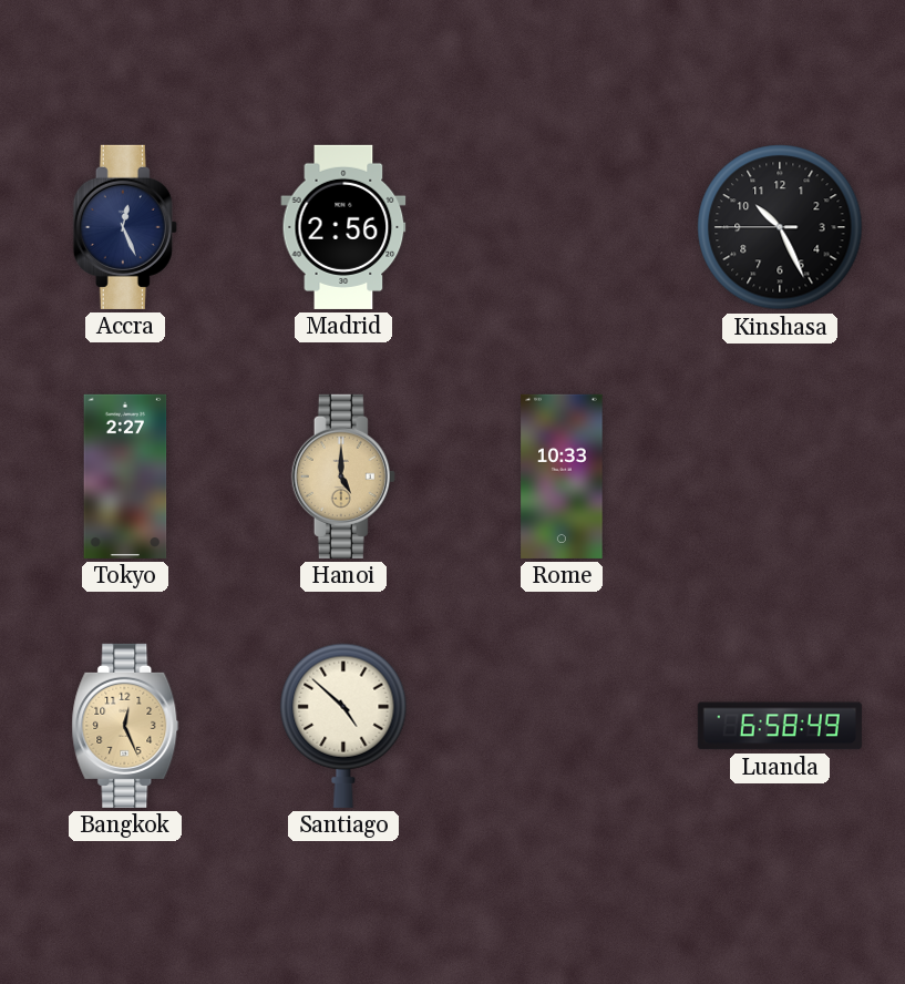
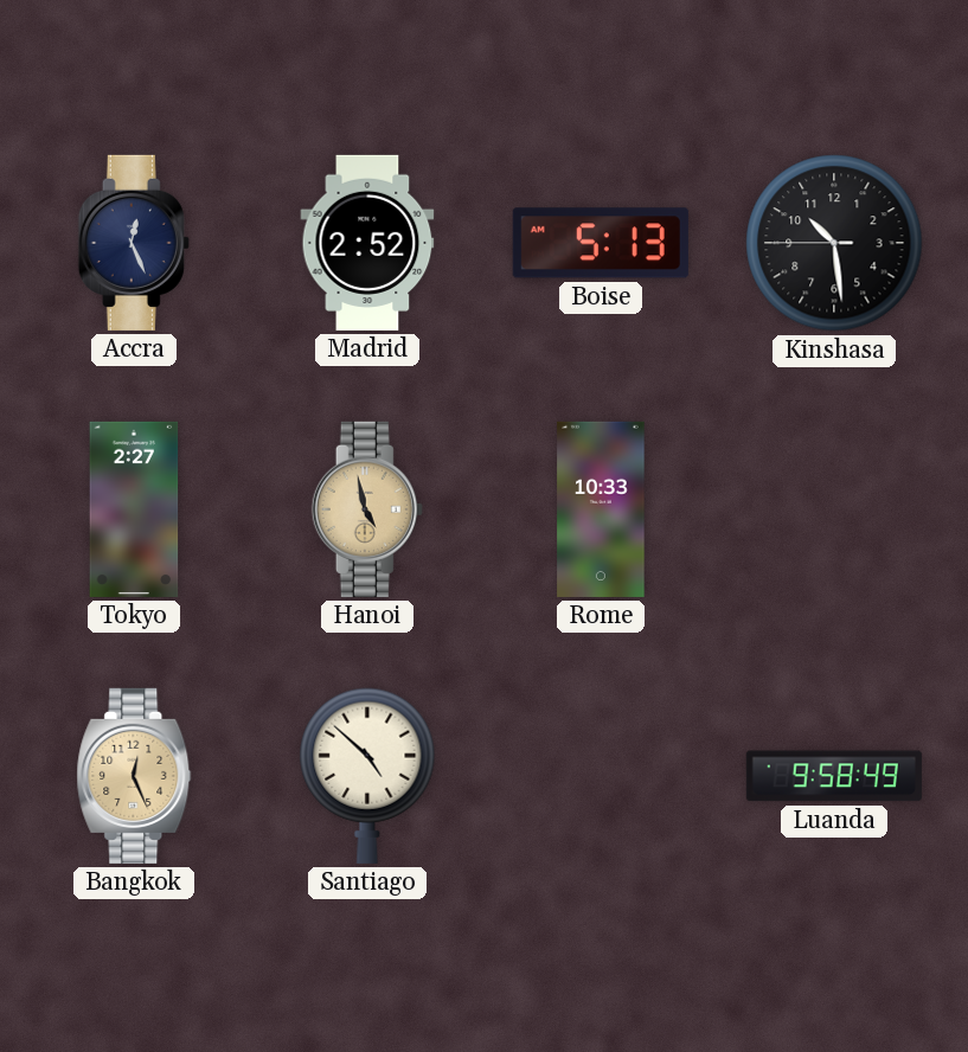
Madrid: 2:56 -> 2:52 (367, 243)
Boise: none -> 5:13 (601, 243)
Kinshasa: 10:25 -> 10:28 (834, 243)
Hanoi: 5:00 -> 4:58 (367, 509)
Luanda: 6:58 -> 9:58 (834, 776)
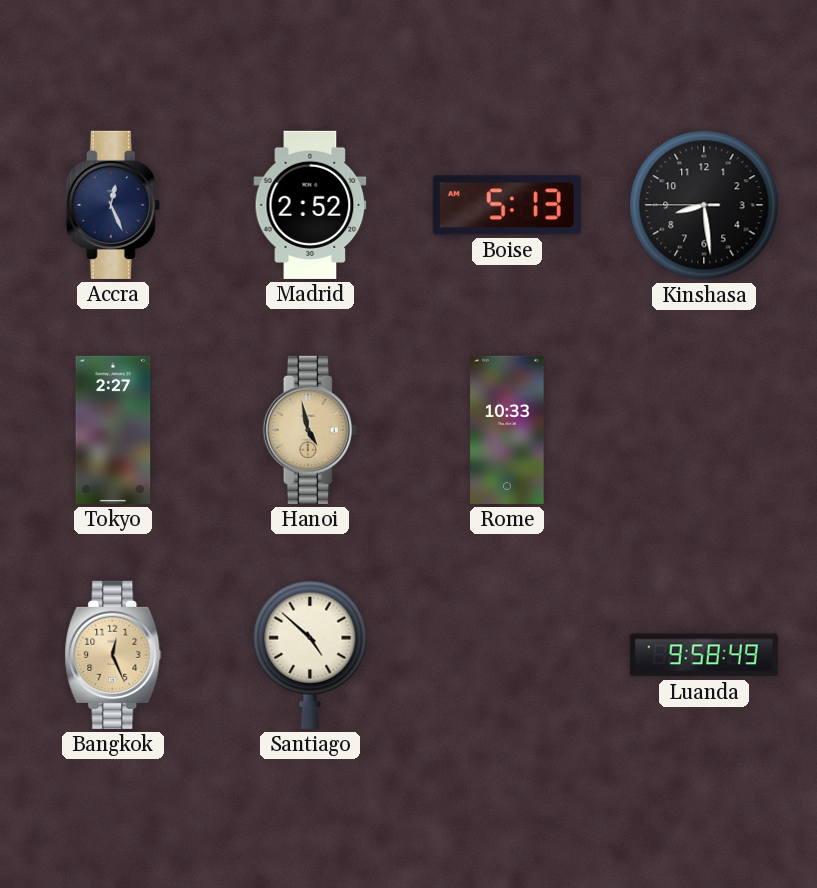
Kinshasa: 10:28 -> 8:28 (704, 205)
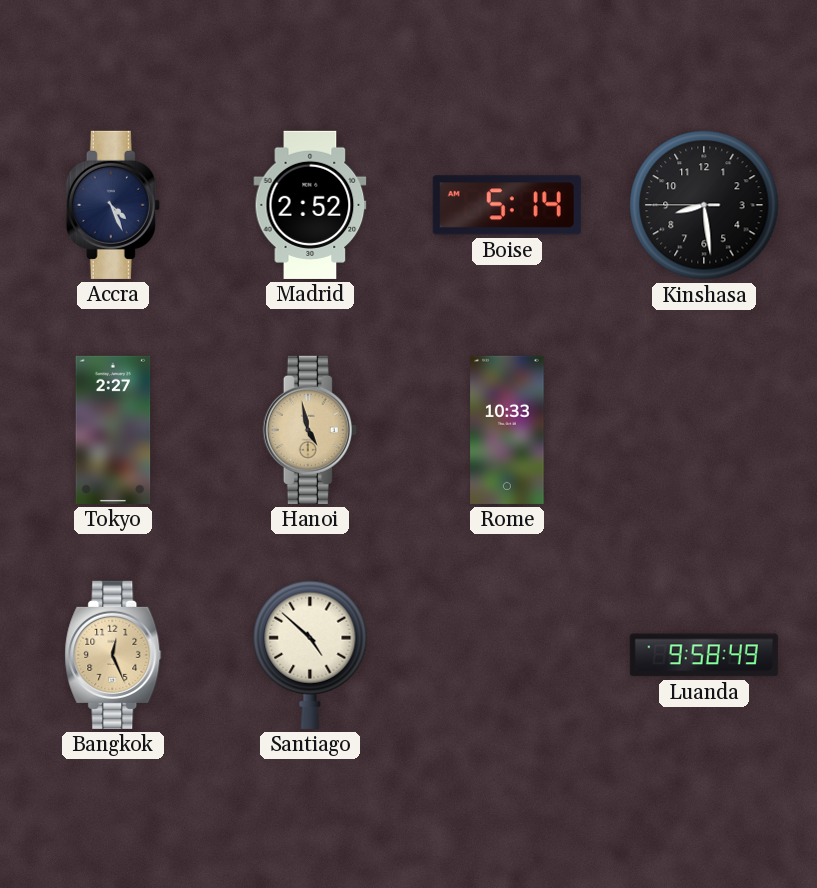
Accra: 12:26 -> 4:26 (113, 205)
Boise: 5:13 -> 5:14 (507, 205)
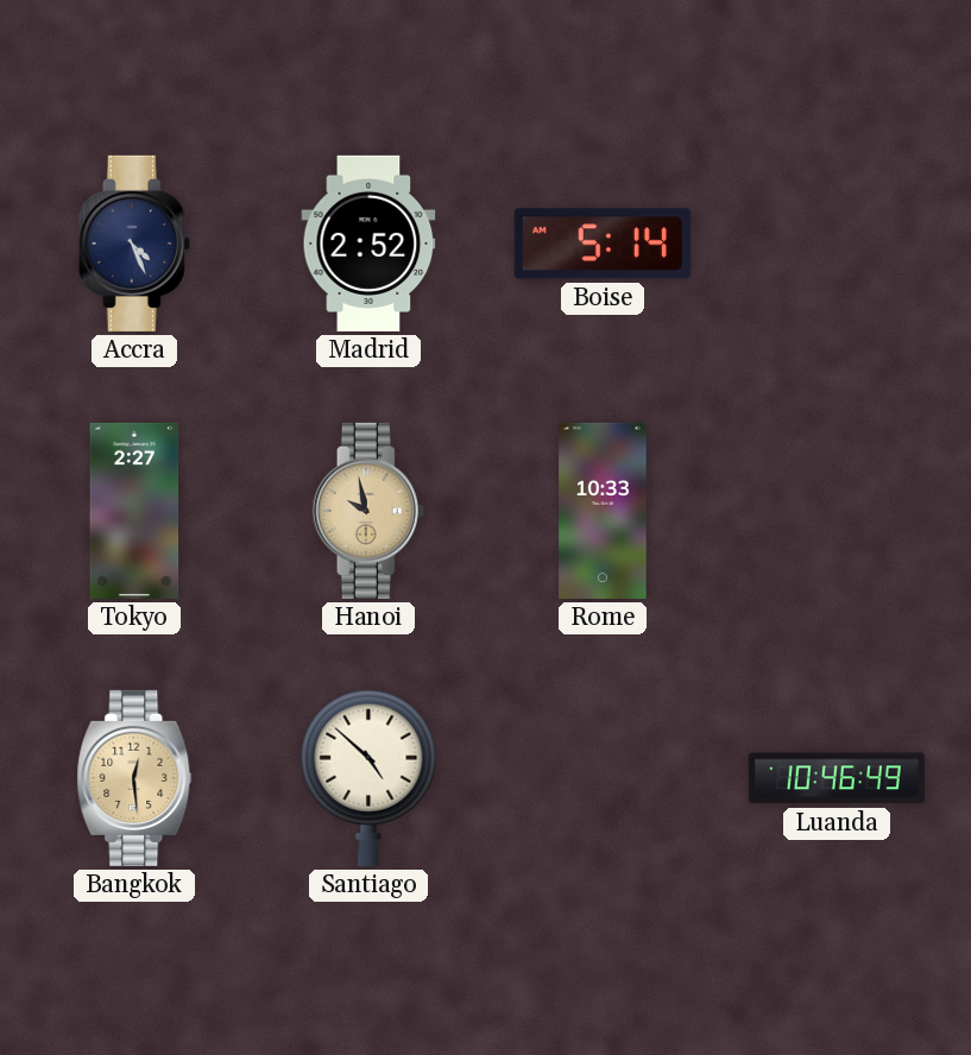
Kinshasa: 8:28 -> none (704, 205)
Hanoi: 4:58 -> 9:58 (368, 511)
Bangkok: 12:26 -> 12:29 (134, 778)
Luanda: 9:58 -> 10:46 (837, 778)
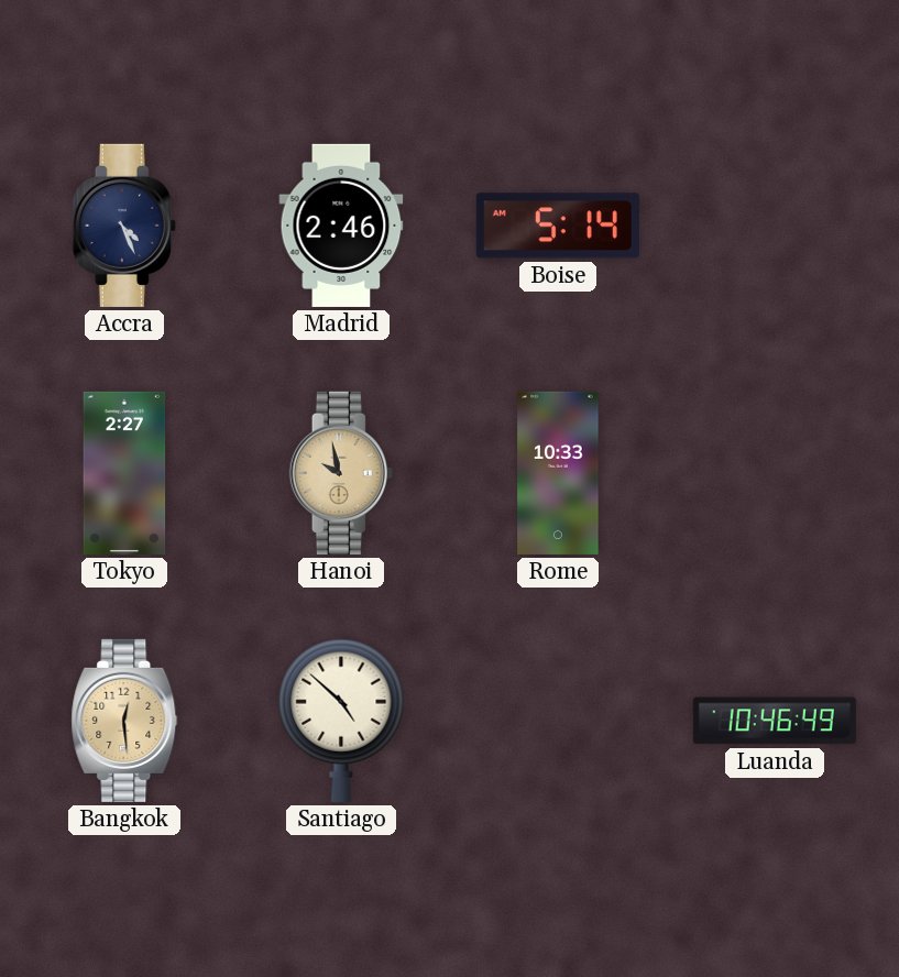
Madrid: 2:52 -> 2:46 (341, 226)
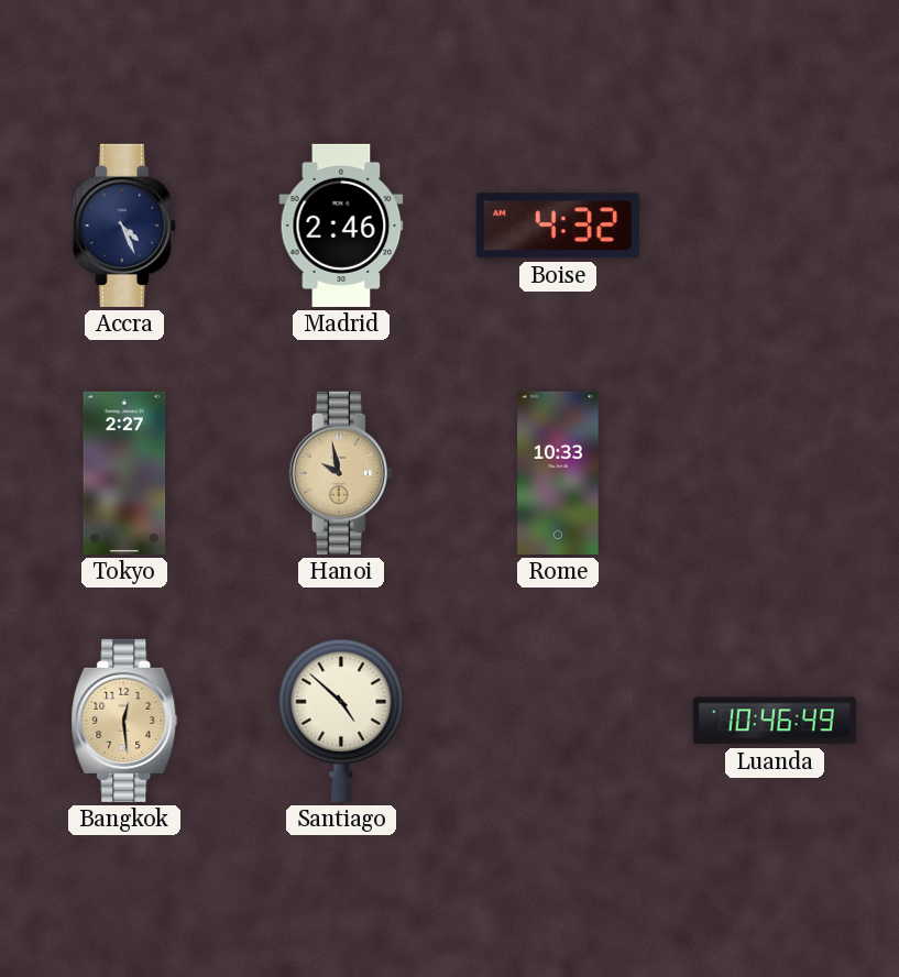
Boise: 5:14 -> 4:32 (558, 226)
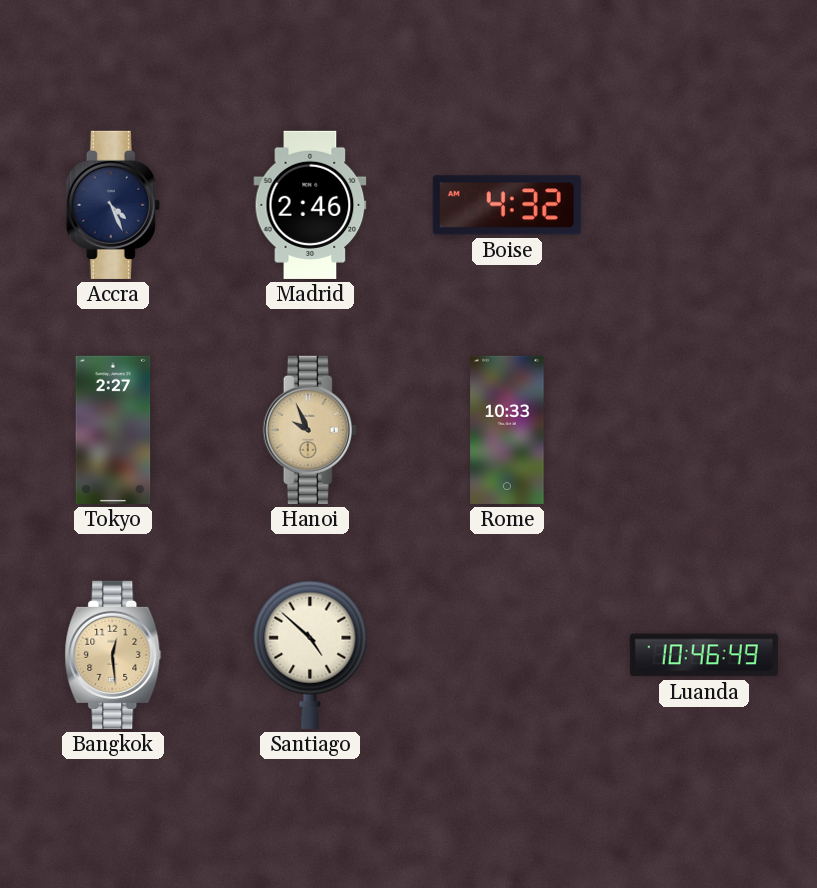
Hanoi: 9:58 -> 9:56 (310, 430)
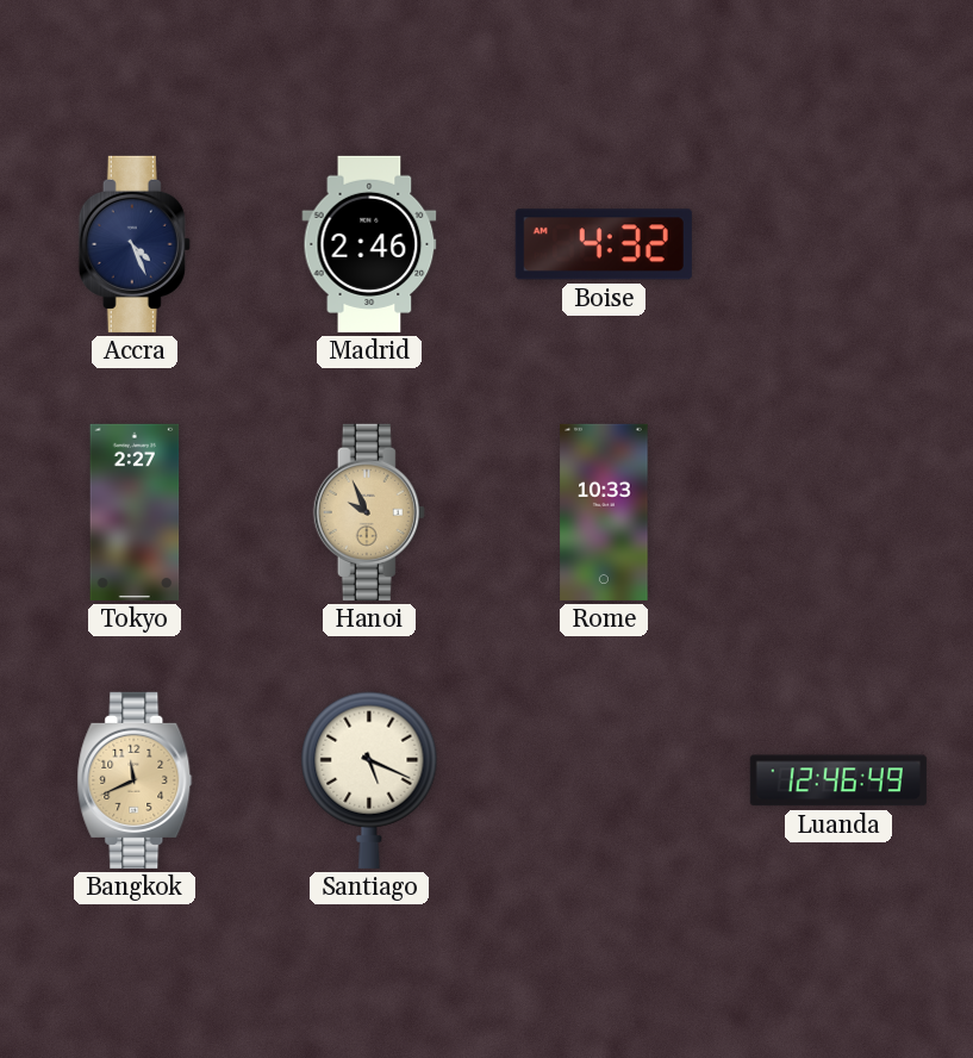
Bangkok: 12:29 -> 11:41 (135, 780)
Santiago: 4:52 -> 5:19 (369, 780)
Luanda: 10:46 -> 12:46 (838, 780)
